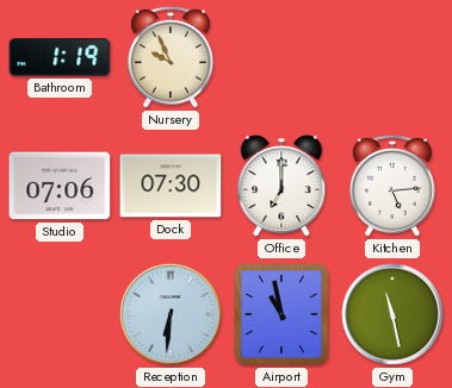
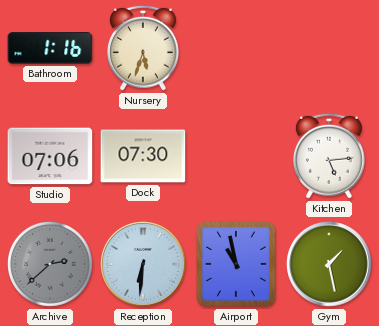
Bathroom: 1:19 -> 1:16 (50, 49)
Nursery: 9:56 -> 5:33 (144, 48)
Office: 7:00 -> none (281, 186)
Archive: none -> 2:38 (51, 265)
Gym: 11:28 -> 1:28 (329, 264)
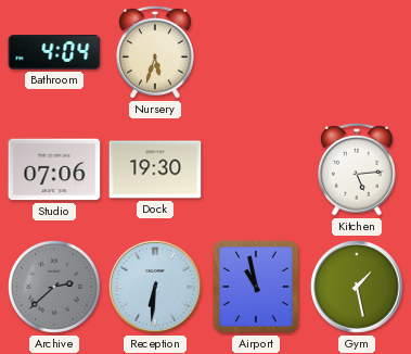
Bathroom: 1:16 -> 4:04 (54, 53)
Dock: 07:30 -> 19:30 (155, 169)
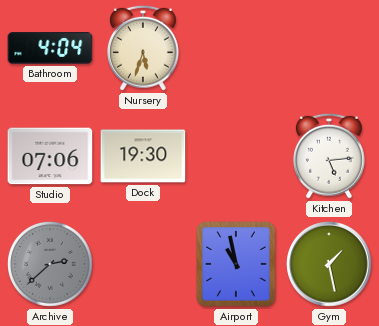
Reception: 6:31 -> none (155, 287)
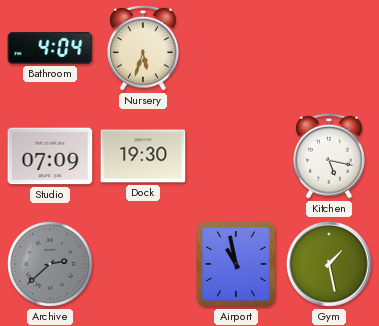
Studio: 07:06 -> 07:09 (50, 156)
Kitchen: 5:14 -> 5:17 (330, 156)
